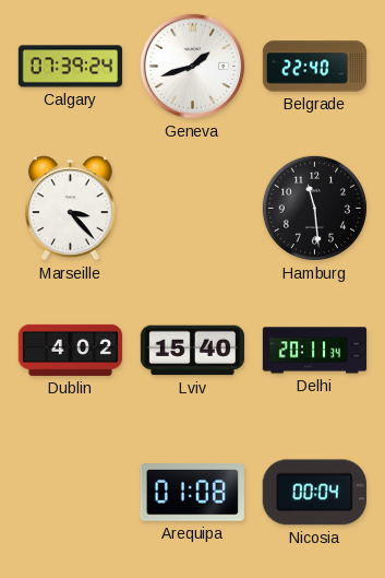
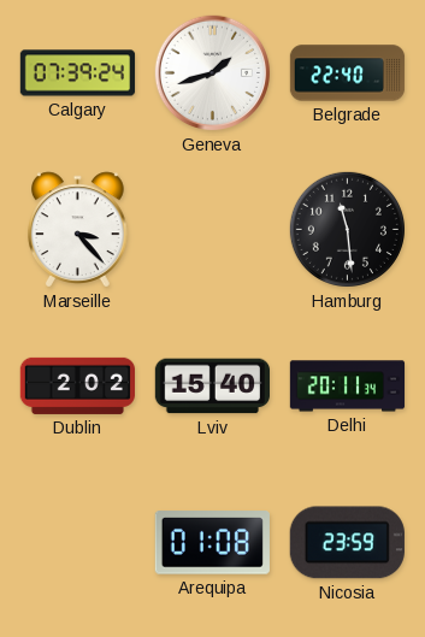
Dublin: 4:02 -> 2:02 (77, 385)
Nicosia: 00:04 -> 23:59 (347, 543)
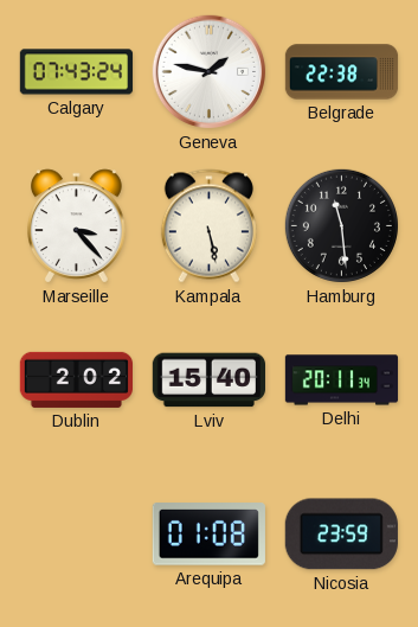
Calgary: 07:39 -> 07:43 (77, 72)
Geneva: 1:42 -> 1:47 (210, 72)
Belgrade: 22:40 -> 22:38 (342, 72)
Kampala: none -> 5:28 (208, 226)
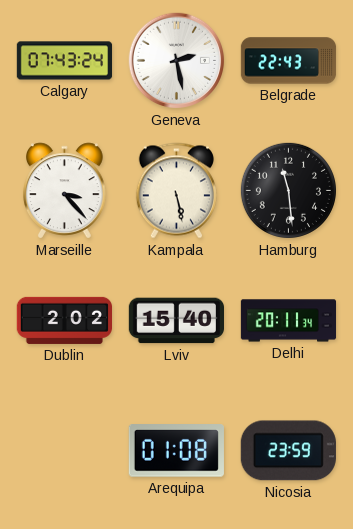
Geneva: 1:47 -> 2:28 (177, 61)
Belgrade: 22:38 -> 22:43 (289, 61)
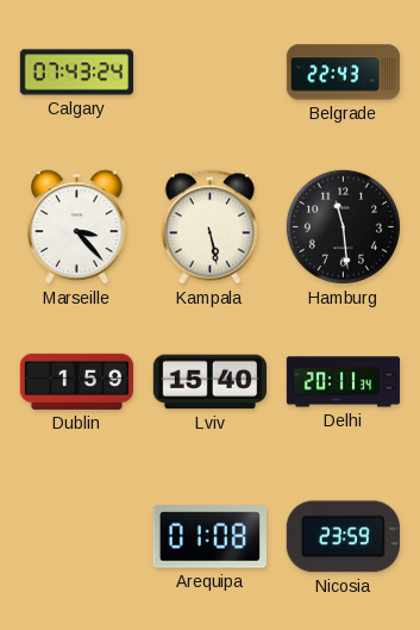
Geneva: 2:28 -> none (177, 61)
Dublin: 2:02 -> 1:59 (76, 381)
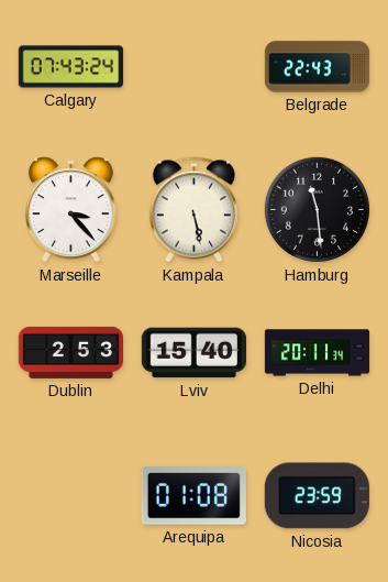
Dublin: 1:59 -> 2:53 (70, 352)
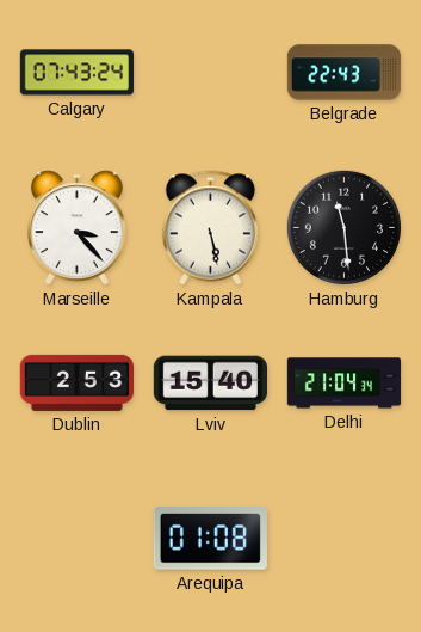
Delhi: 20:11 -> 21:04 (345, 384)
Nicosia: 23:59 -> none (317, 496)
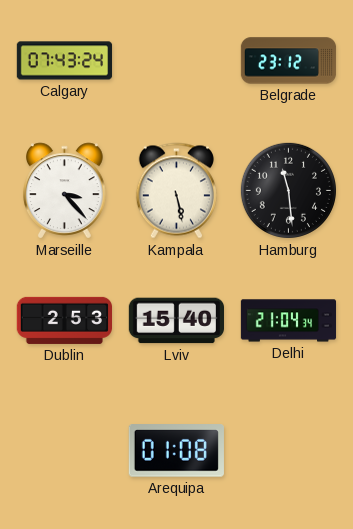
Belgrade: 22:43 -> 23:12 (289, 61)
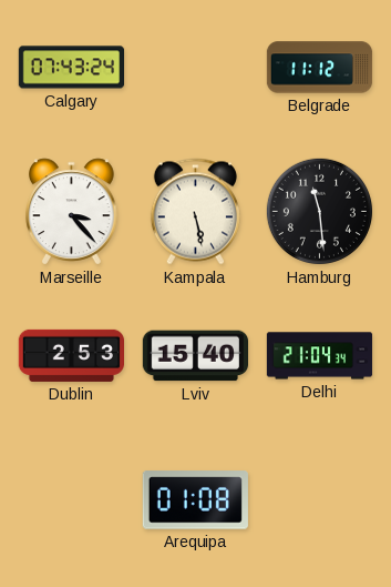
Belgrade: 23:12 -> 11:12 (320, 68)
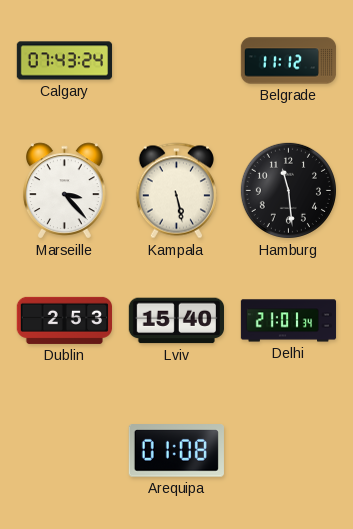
Delhi: 21:04 -> 21:01 (289, 321)
